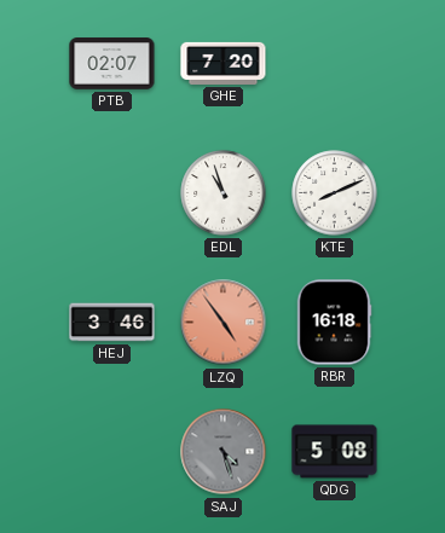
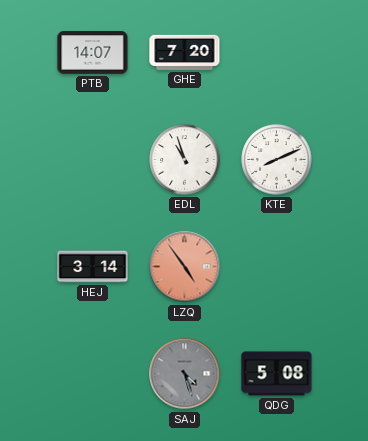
PTB: 02:07 -> 14:07 (93, 53)
HEJ: 3:46 -> 3:14 (93, 267)
RBR: 16:18 -> none (334, 323)
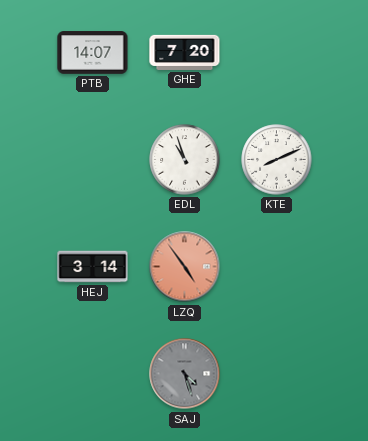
QDG: 5:08 -> none (277, 374)
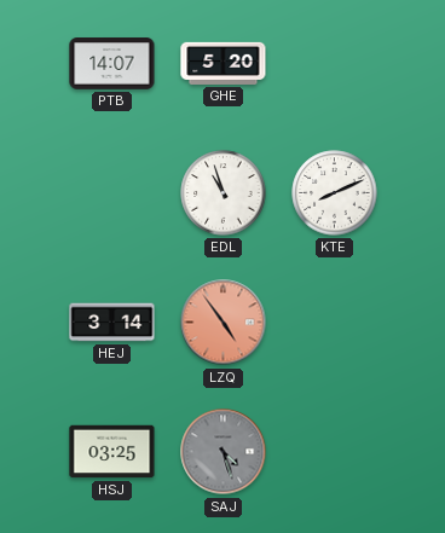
GHE: 7:20 -> 5:20 (224, 63)
HSJ: none -> 03:25 (112, 452)
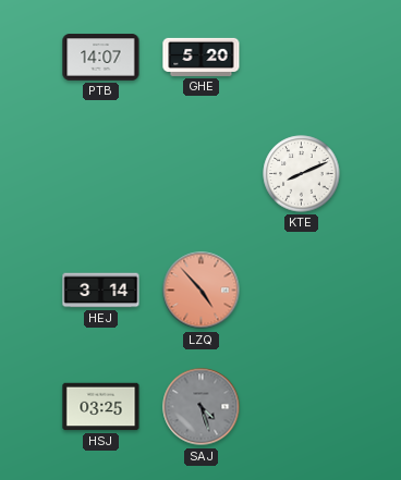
EDL: 10:57 -> none (224, 193)
LZQ: 4:54 -> 4:53 (202, 291)
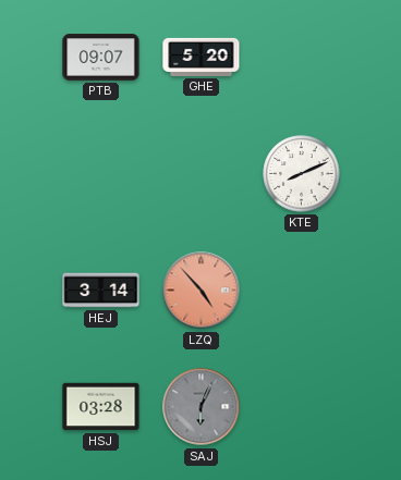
PTB: 14:07 -> 09:07 (101, 58)
HSJ: 03:25 -> 03:28 (101, 407)
SAJ: 4:27 -> 6:04 (202, 407)
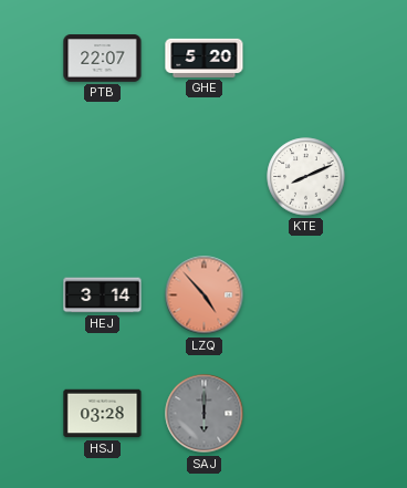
PTB: 09:07 -> 22:07 (103, 59)
SAJ: 6:04 -> 6:00 (205, 414)
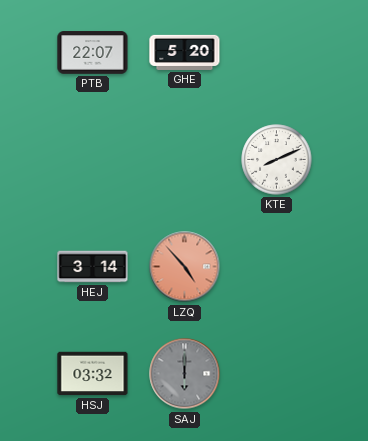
HSJ: 03:28 -> 03:32 (93, 374)
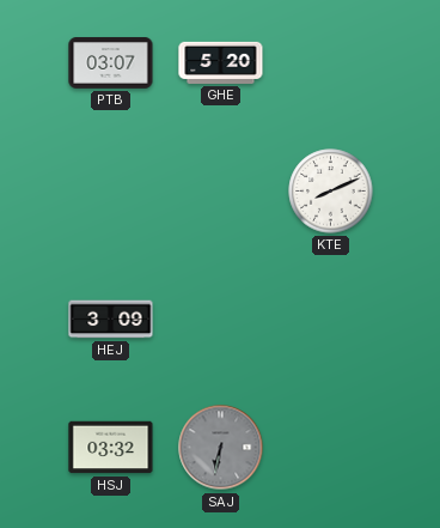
PTB: 22:07 -> 03:07 (111, 63)
HEJ: 3:14 -> 3:09 (111, 320)
LZQ: 4:53 -> none (185, 267)
SAJ: 6:00 -> 6:32 (221, 448)
